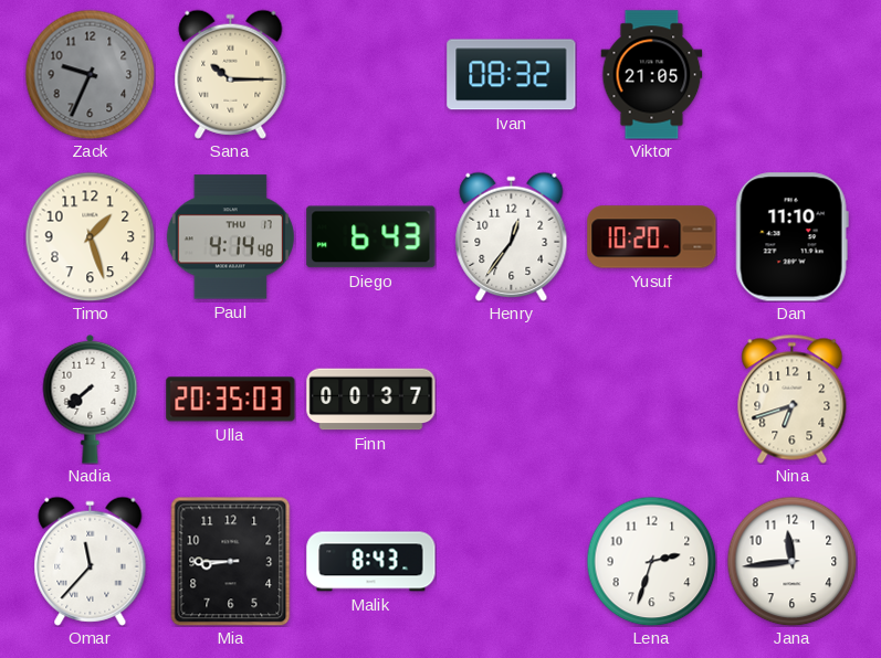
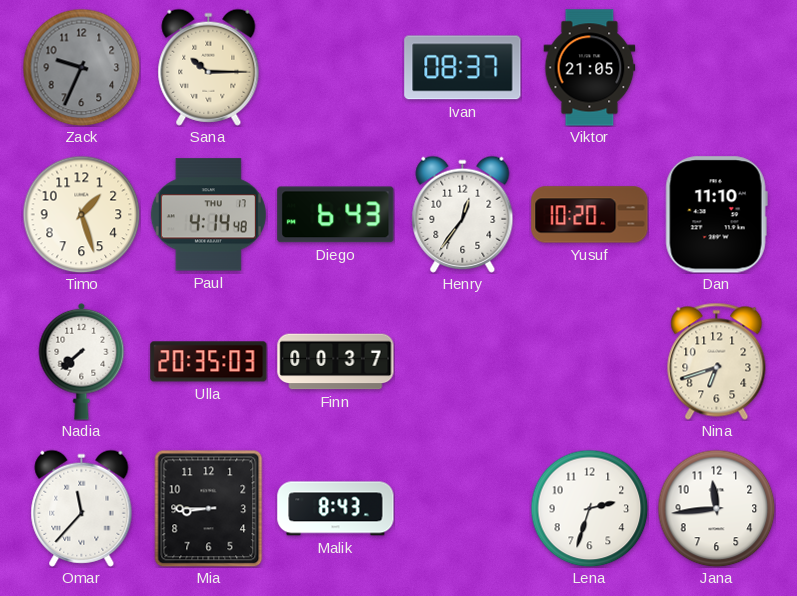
Ivan: 08:32 -> 08:37 (463, 68)
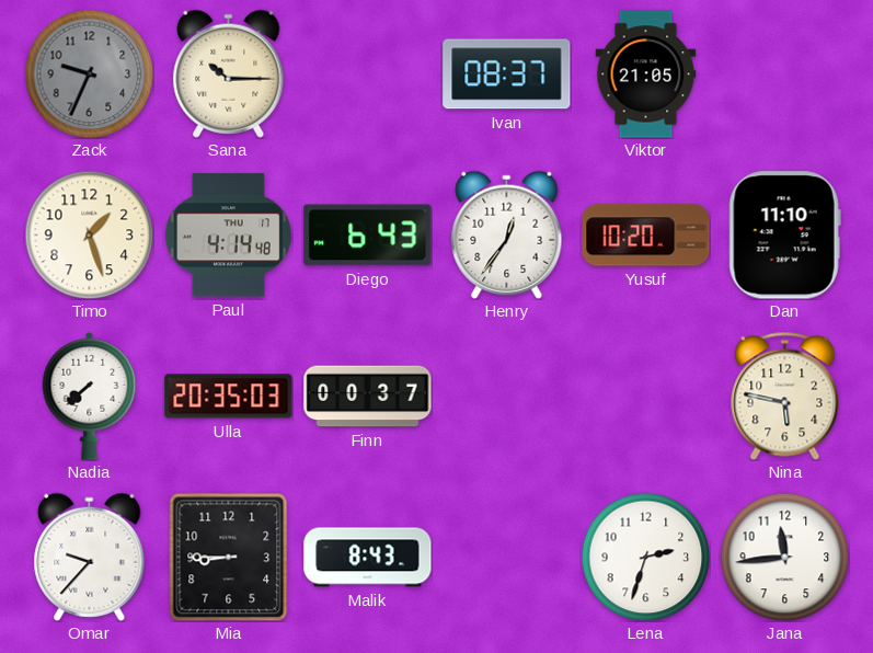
Nina: 6:42 -> 5:47 (785, 396)
Omar: 11:37 -> 9:37 (90, 557)
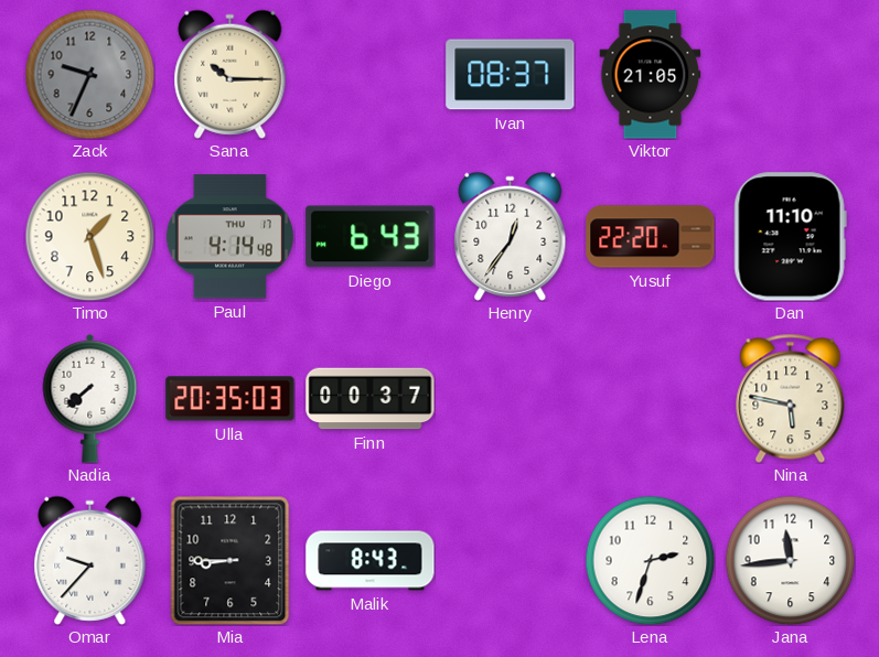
Yusuf: 10:20 -> 22:20 (651, 237)
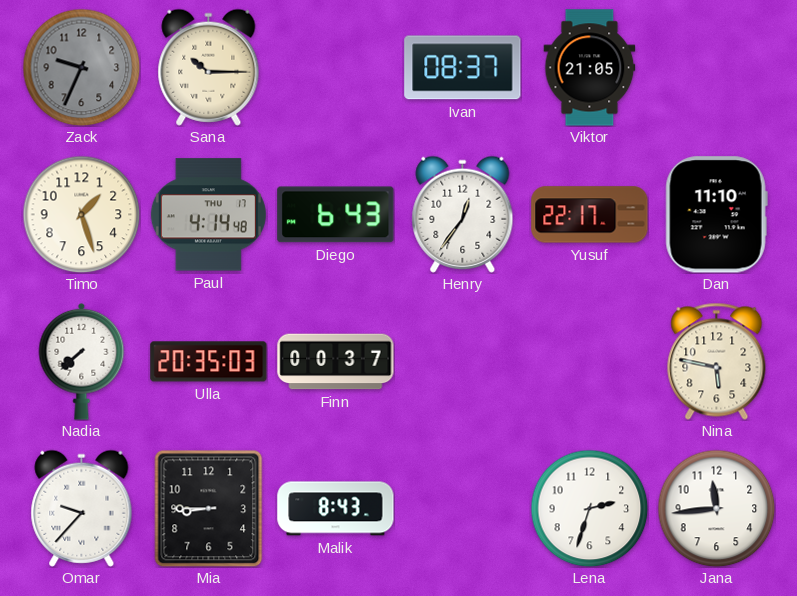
Yusuf: 22:20 -> 22:17 (590, 215)
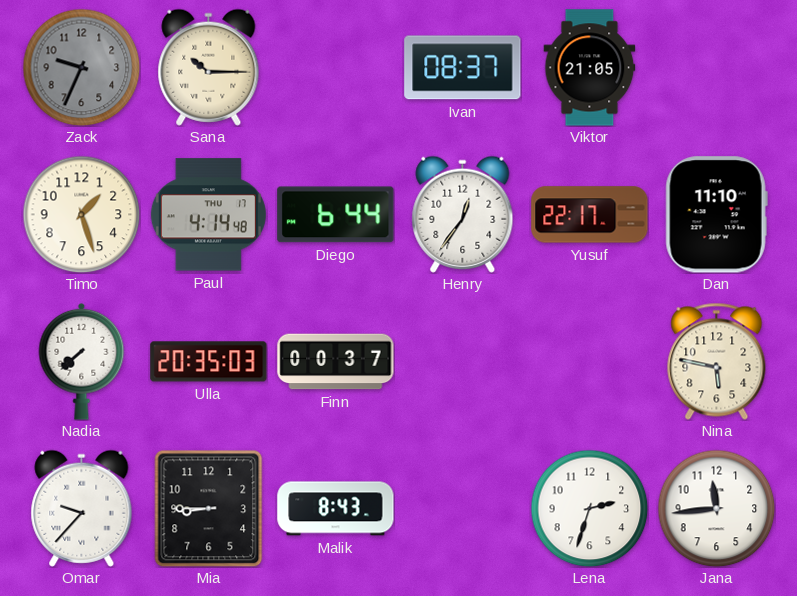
Diego: 6:43 -> 6:44 (336, 215)
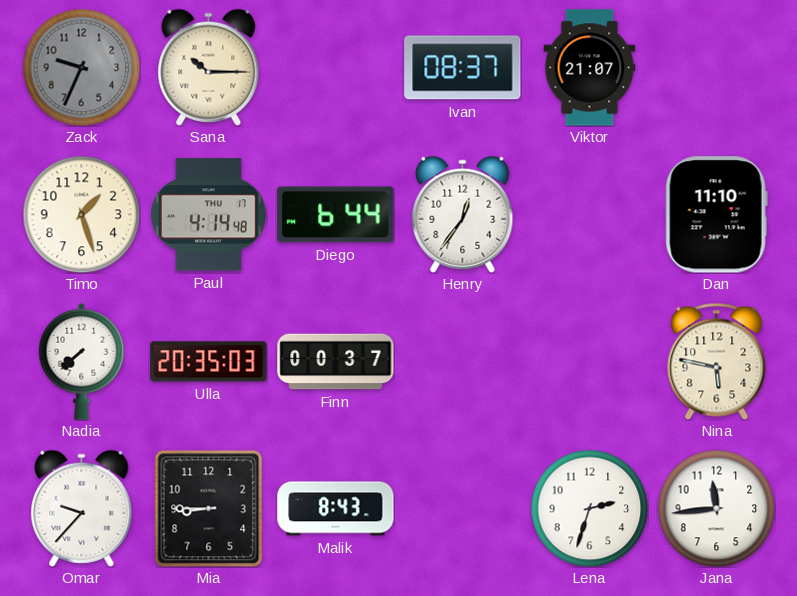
Viktor: 21:05 -> 21:07 (590, 68)
Yusuf: 22:17 -> none (590, 215)
